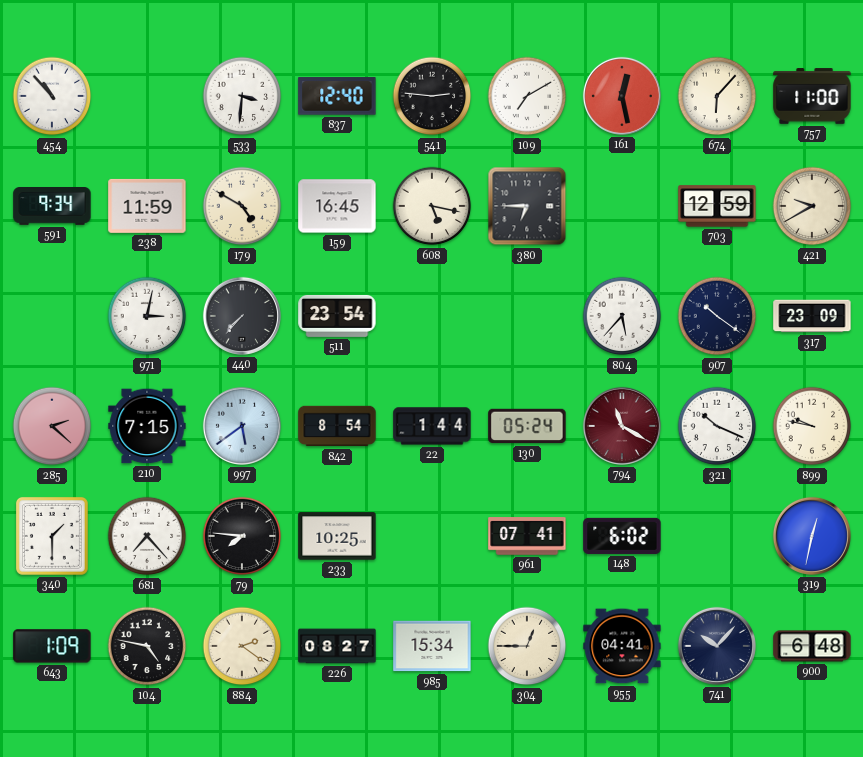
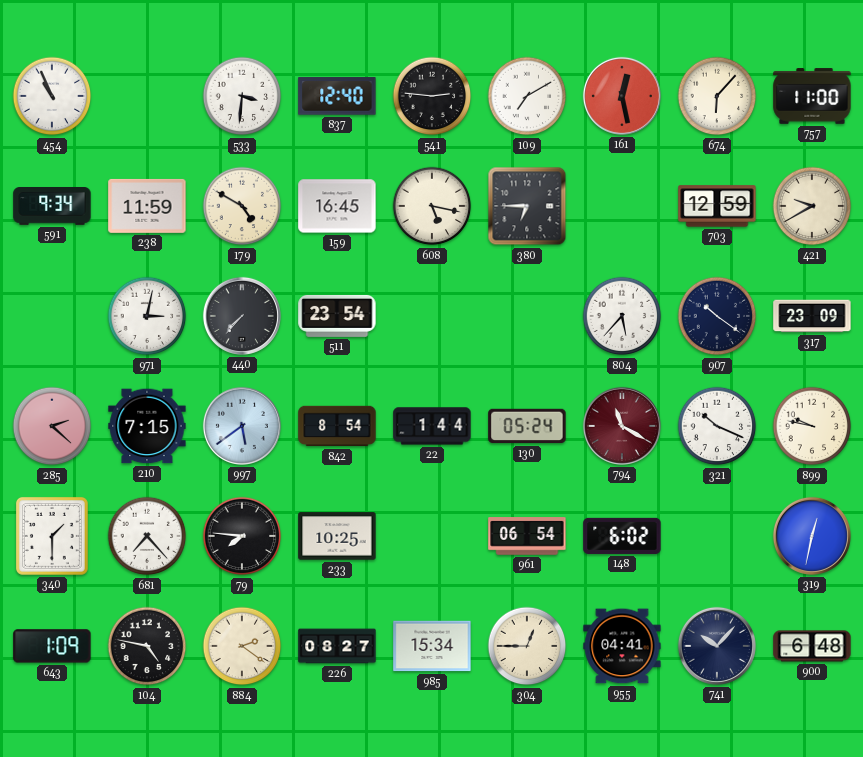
454: 10:53 -> 10:56 (52, 96)
961: 07:41 -> 06:54 (527, 536)
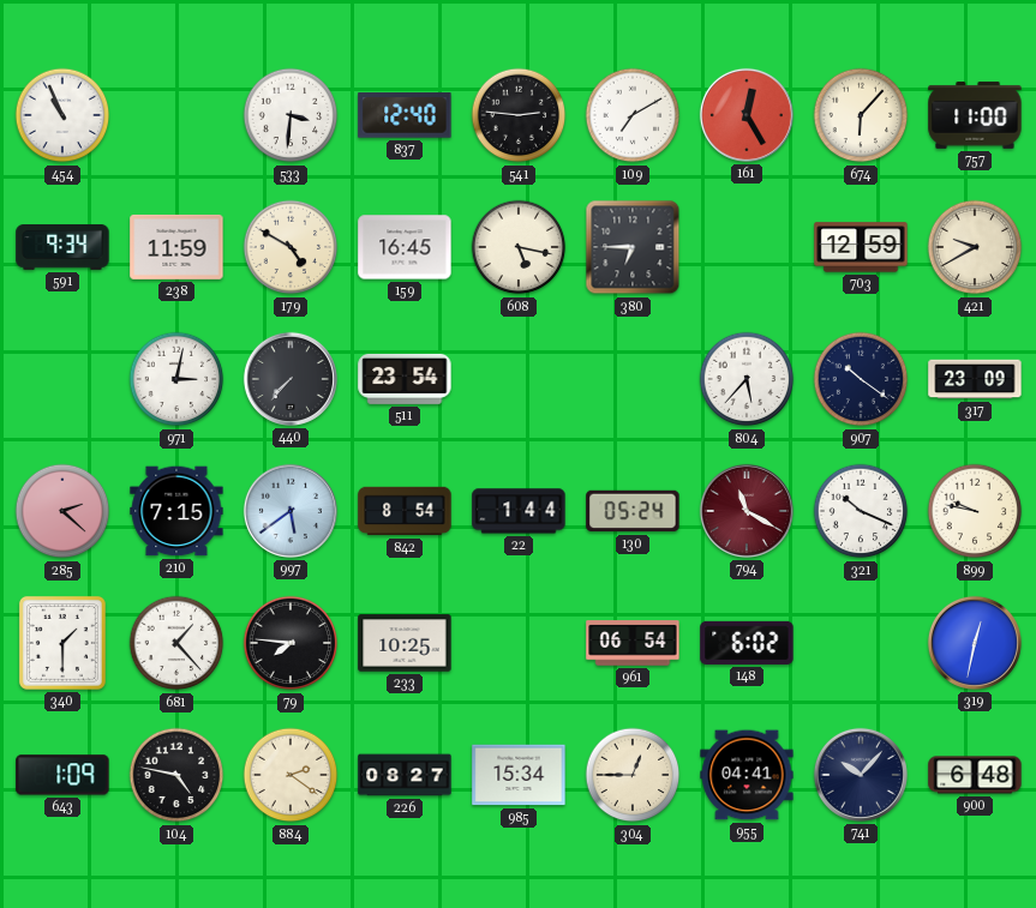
161: 12:28 -> 12:25 (747, 115)
681: 7:23 -> 1:23 (176, 643)
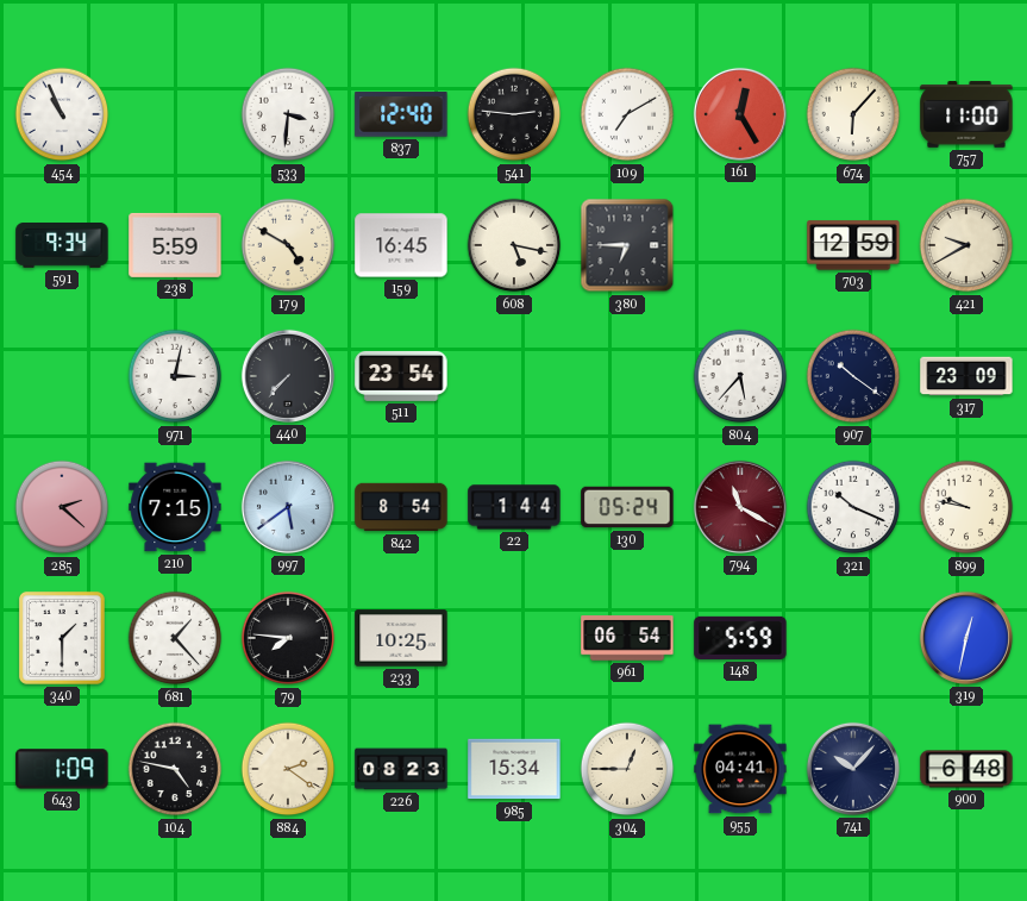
238: 11:59 -> 5:59 (175, 245)
148: 6:02 -> 5:59 (740, 638)
226: 08:27 -> 08:23 (401, 769)
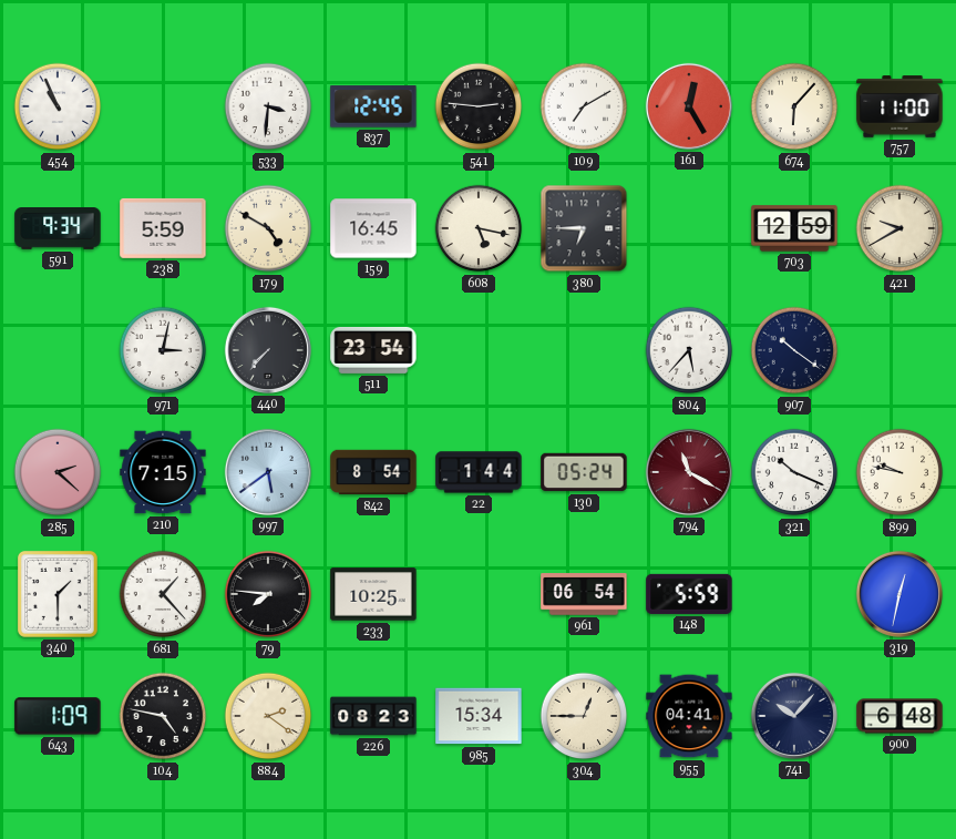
837: 12:40 -> 12:45 (373, 106)
317: 23:09 -> none (966, 376)
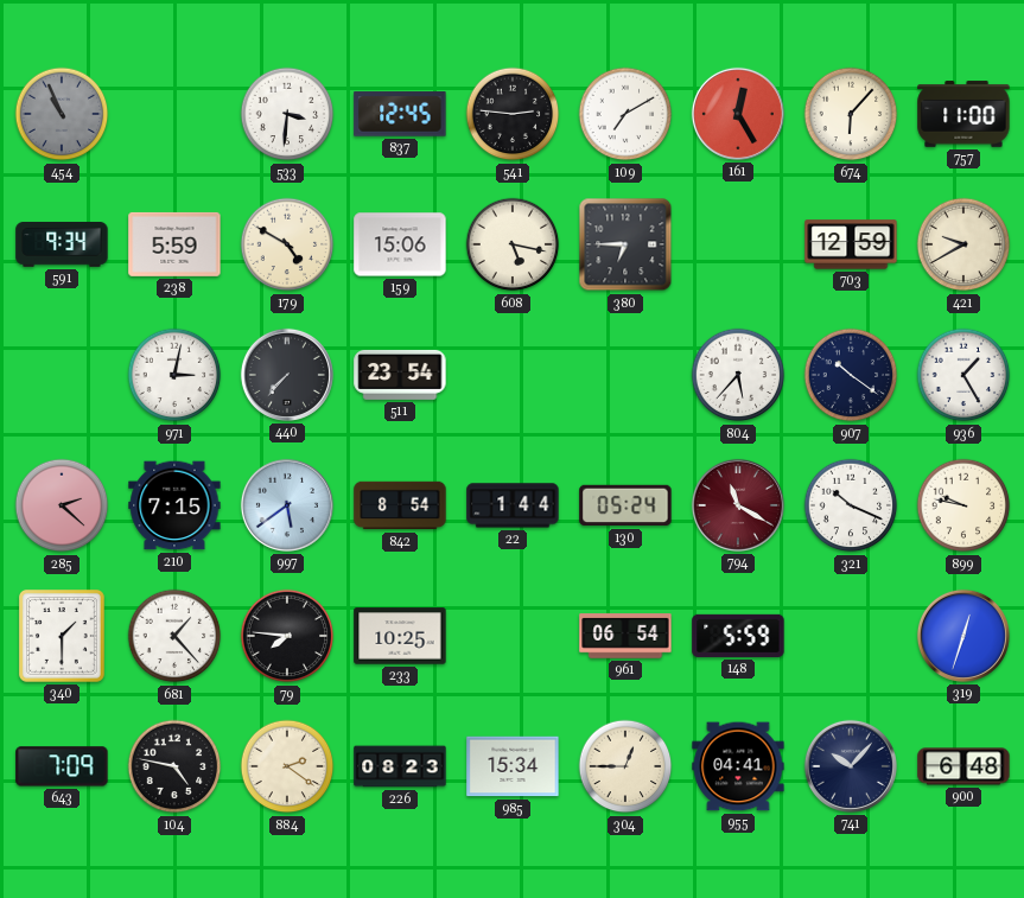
454 dial: white -> grey (62, 114)
159: 16:45 -> 15:06 (400, 244)
936: none -> 1:25 (963, 375)
319: 12:32 -> 12:33 (963, 636)
643: 1:09 -> 7:09 (62, 766)
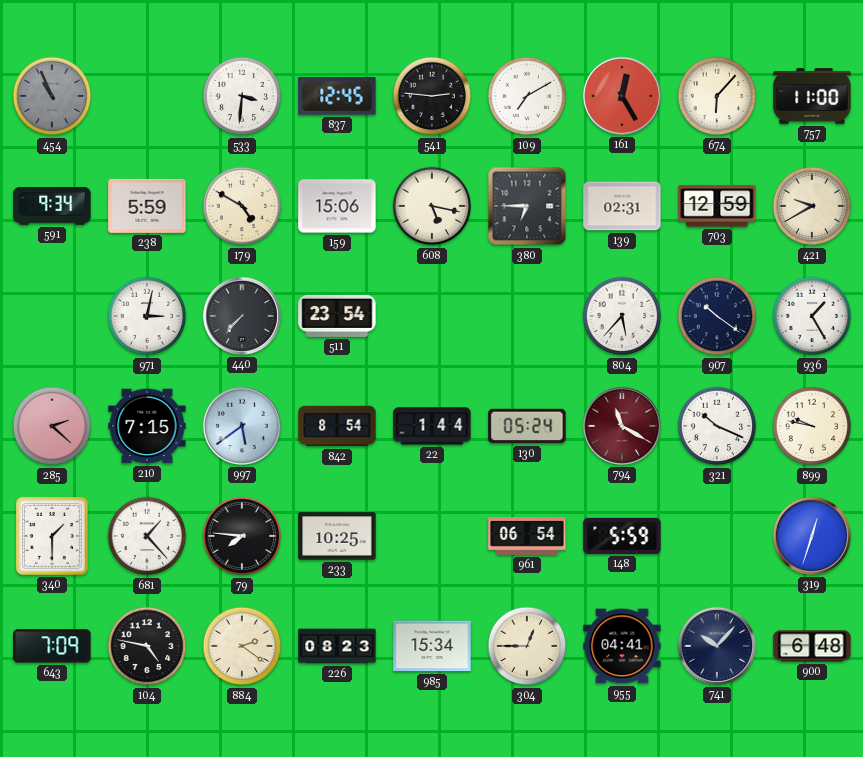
139: none -> 02:31 (622, 206)
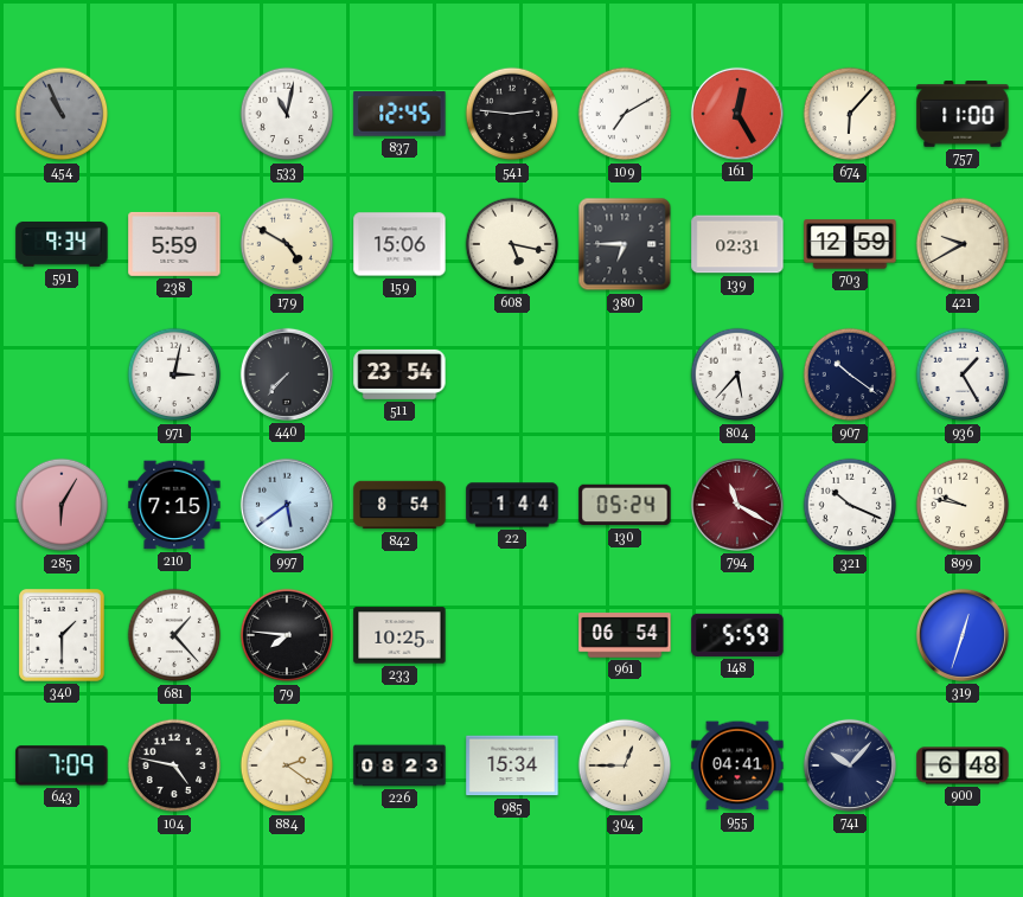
533: 3:31 -> 11:02 (287, 114)
285: 2:22 -> 6:05 (62, 505)
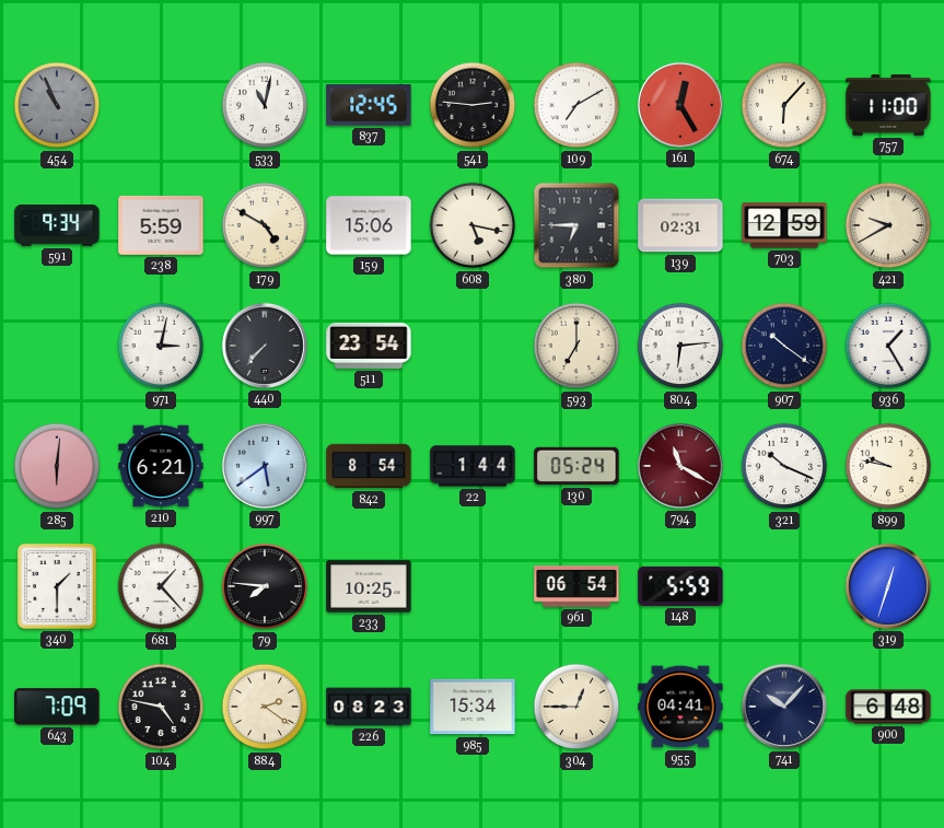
593: none -> 7:00 (576, 346)
804: 5:37 -> 6:14 (680, 346)
285: 6:05 -> 6:01 (57, 466)
210: 7:15 -> 6:21 (161, 466)
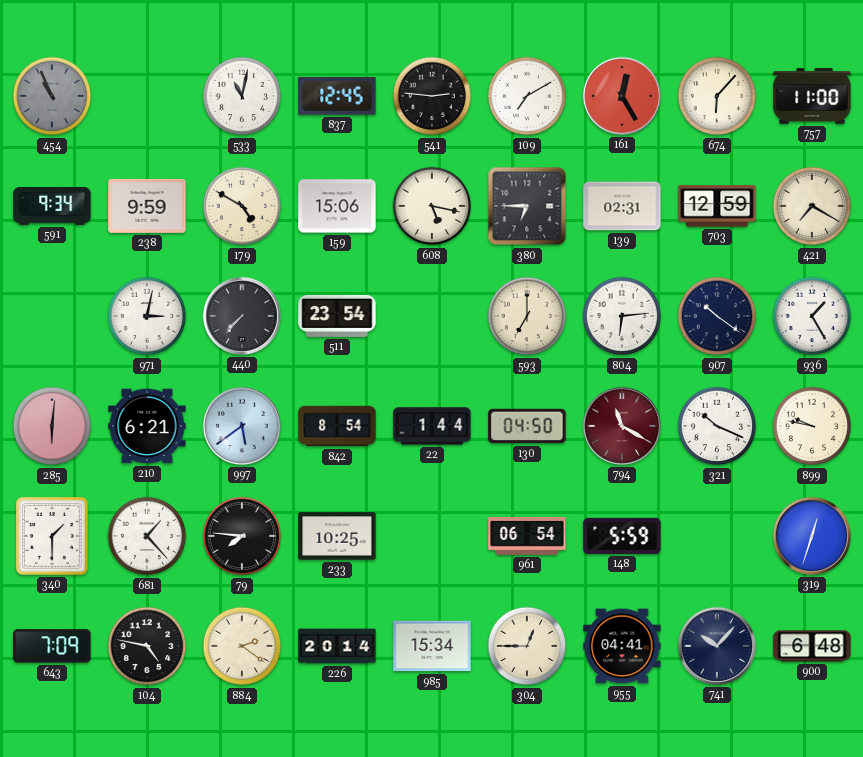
238: 5:59 -> 9:59 (147, 206)
421: 9:40 -> 7:20 (812, 206)
130: 05:24 -> 04:50 (527, 426)
226: 08:23 -> 20:14 (337, 646)
